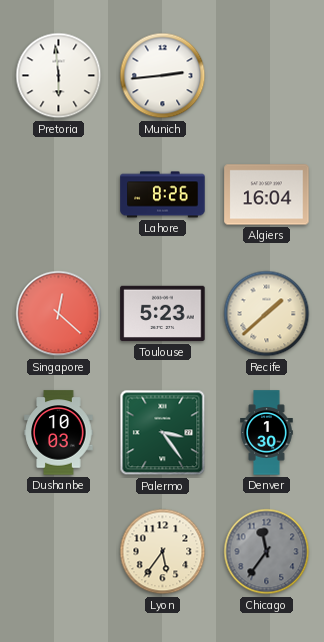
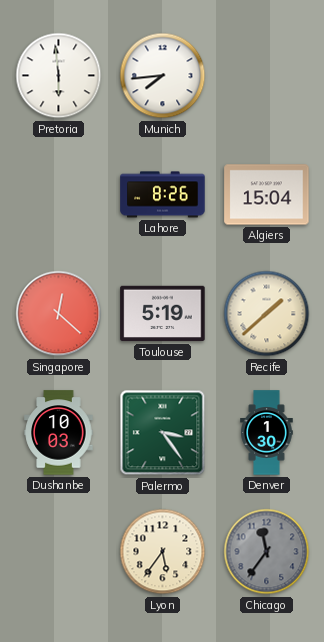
Munich: 2:44 -> 7:44 (163, 76)
Algiers: 16:04 -> 15:04 (267, 195)
Toulouse: 5:23 -> 5:19 (163, 314)
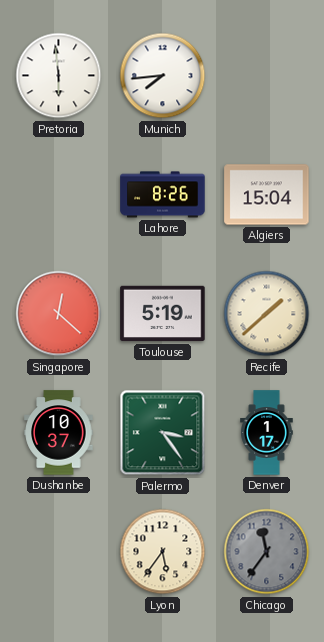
Dushanbe: 10:03 -> 10:37 (59, 433)
Denver: 1:30 -> 1:17 (267, 433)
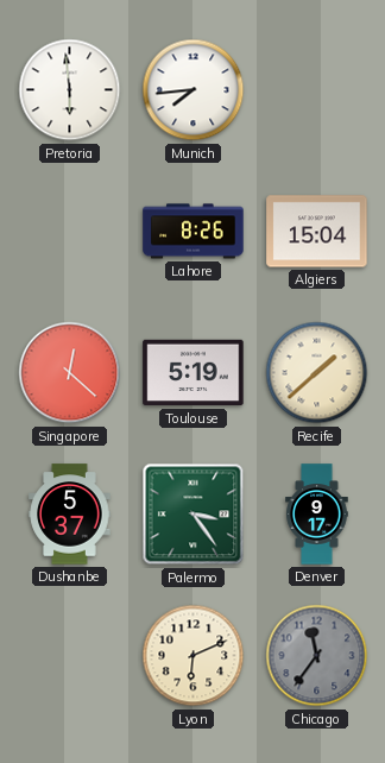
Dushanbe: 10:37 -> 5:37 (70, 515)
Denver: 1:17 -> 9:17 (317, 515)
Lyon: 5:36 -> 6:11 (194, 656)
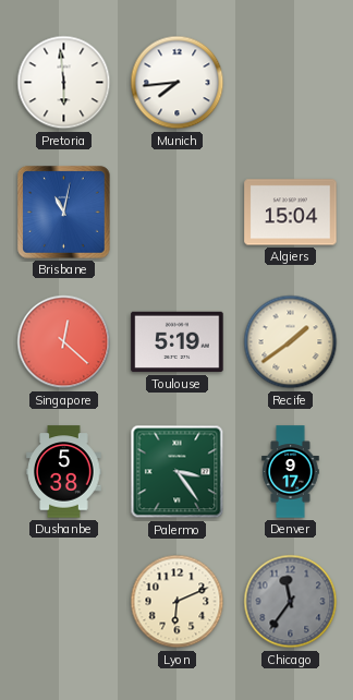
Brisbane: none -> 11:02 (64, 213)
Lahore: 8:26 -> none (194, 232)
Recife: 1:38 -> 1:39 (291, 342)
Dushanbe: 5:37 -> 5:38 (64, 472)
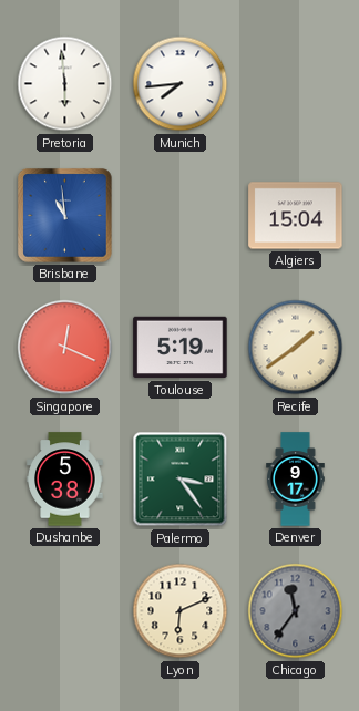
Brisbane: 11:02 -> 10:59 (65, 216)
Singapore: 12:22 -> 12:19 (65, 348)
